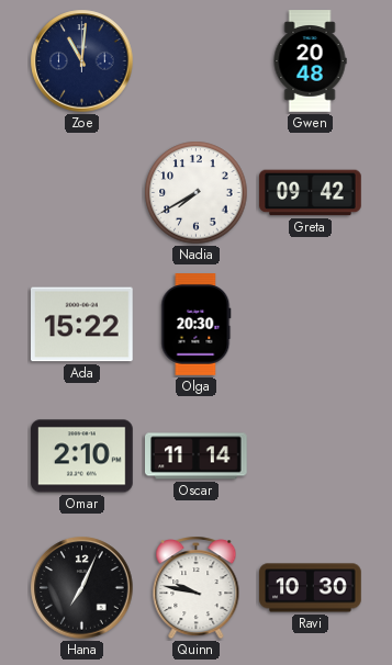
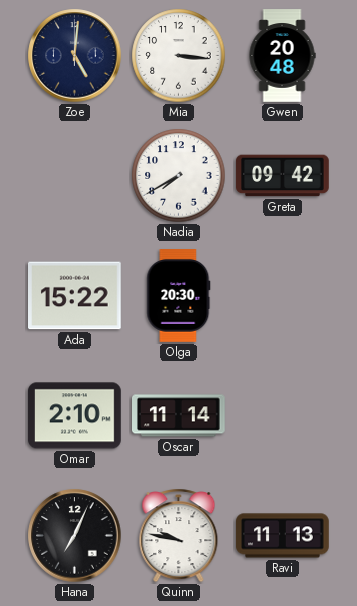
Zoe: 11:01 -> 5:01 (75, 56)
Mia: none -> 3:16 (179, 56)
Ravi: 10:30 -> 11:13 (283, 536)
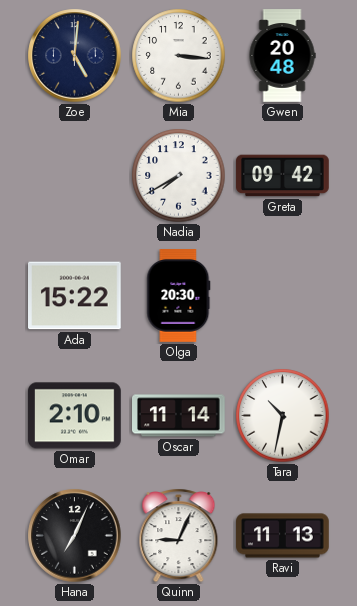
Tara: none -> 10:32 (283, 416)
Quinn: 9:47 -> 9:04 (179, 536)
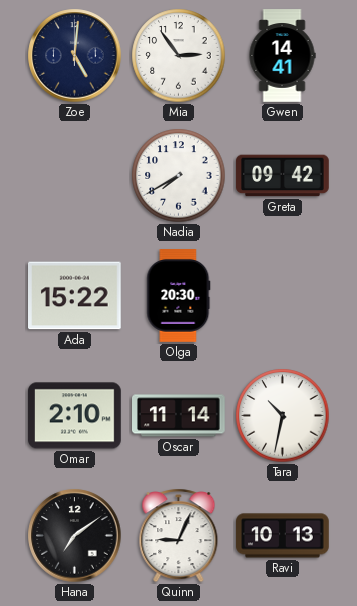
Mia: 3:16 -> 2:54 (179, 56)
Gwen: 20:48 -> 14:41 (282, 56)
Hana: 7:04 -> 7:09 (75, 536)
Ravi: 11:13 -> 10:13 (283, 536)
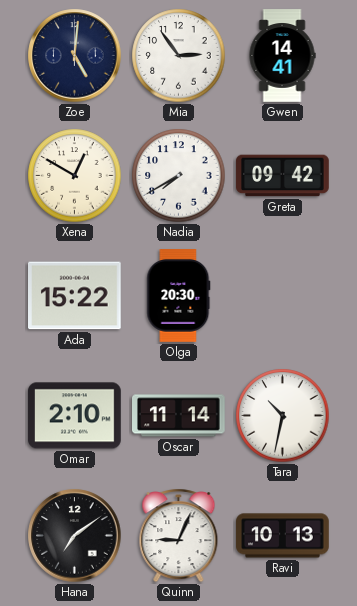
Xena: none -> 12:50 (75, 176)
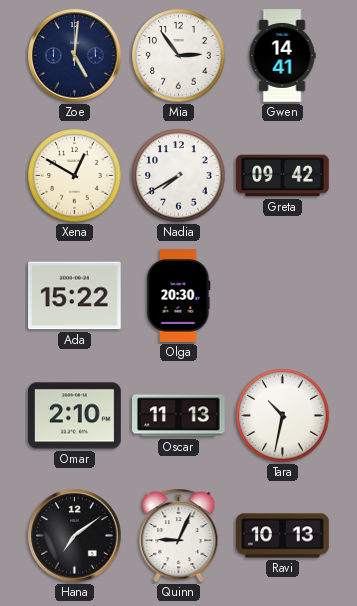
Oscar: 11:14 -> 11:13 (179, 416)
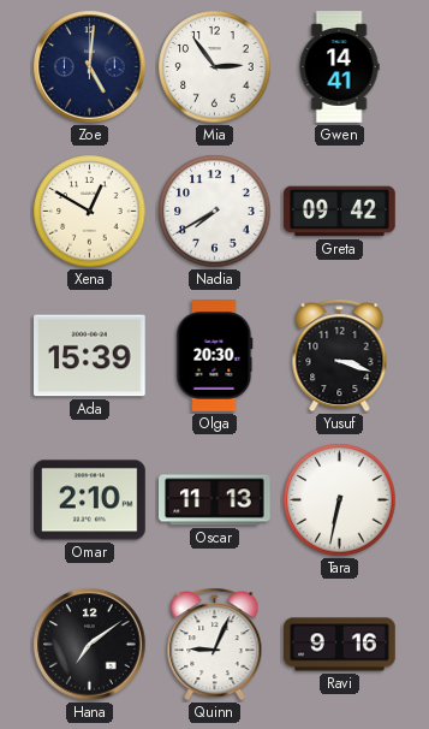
Ada: 15:22 -> 15:39 (90, 356)
Yusuf: none -> 3:18 (340, 356)
Tara: 10:32 -> 6:32 (340, 500)
Ravi: 10:13 -> 9:16 (340, 645)
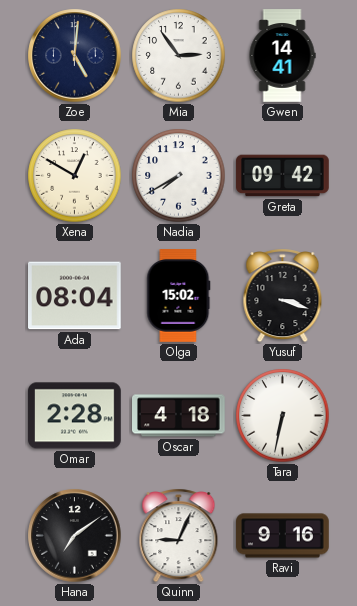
Ada: 15:39 -> 08:04 (75, 296)
Olga: 20:30 -> 15:02 (179, 296)
Omar: 2:10 -> 2:28 (75, 416)
Oscar: 11:13 -> 4:18 (179, 416)
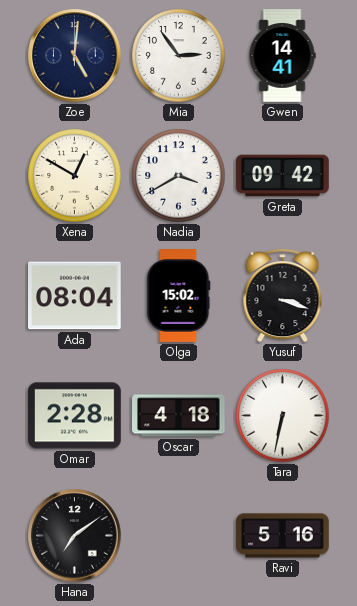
Nadia: 7:40 -> 3:40 (179, 176)
Quinn: 9:04 -> none (179, 536)
Ravi: 9:16 -> 5:16 (283, 536)
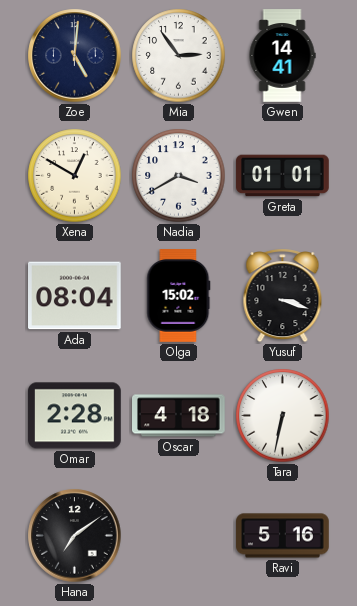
Greta: 09:42 -> 01:01 (283, 176)
